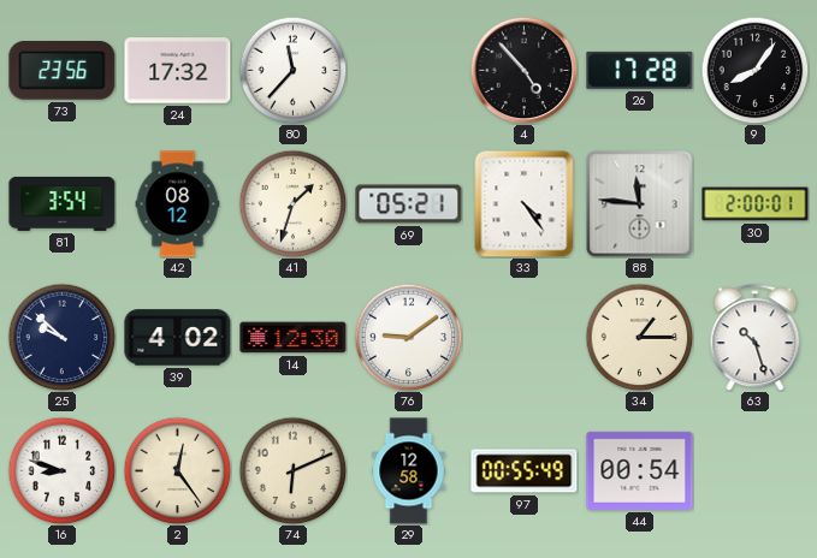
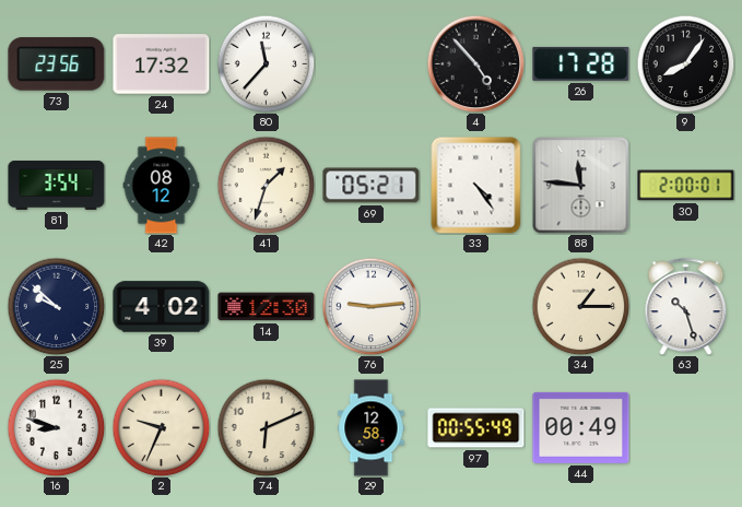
76: 9:09 -> 9:14 (370, 306)
2: 12:24 -> 9:34 (161, 427)
44: 00:54 -> 00:49 (581, 427)
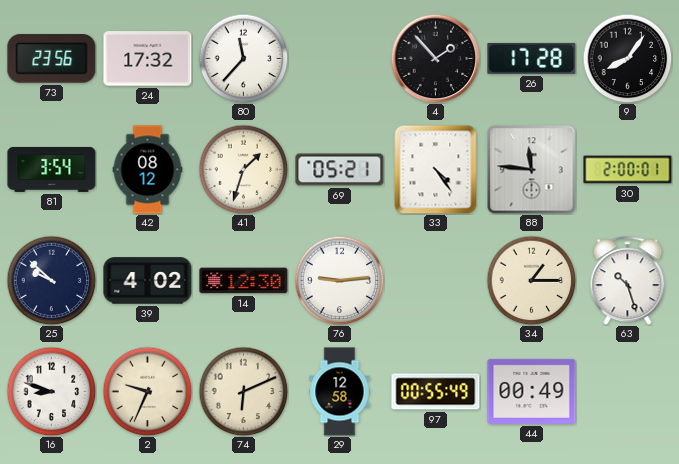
4: 4:53 -> 1:53 (435, 58)
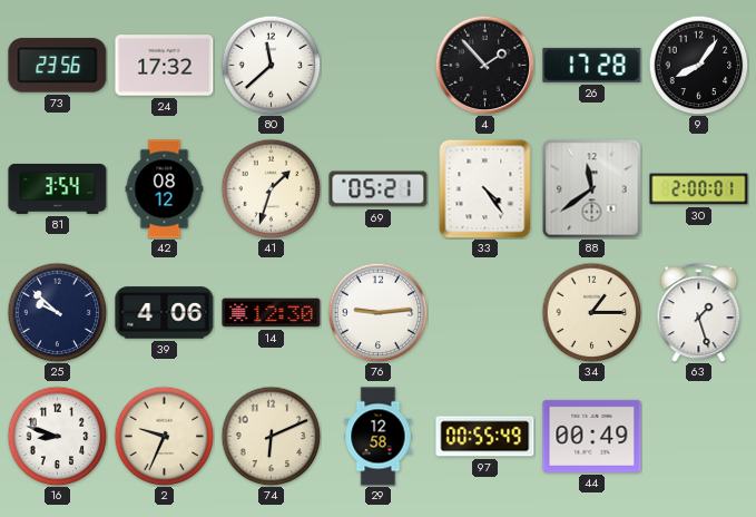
80: 11:37 -> 11:38 (271, 65)
88: 11:46 -> 11:39 (592, 189)
39: 4:02 -> 4:06 (165, 313)
63: 10:27 -> 1:27 (699, 313)
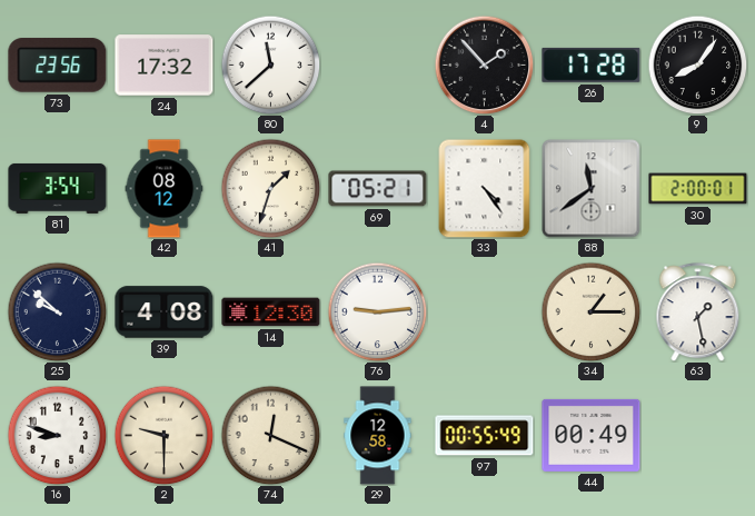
39: 4:06 -> 4:08 (165, 312)
63: 1:27 -> 1:28 (698, 312)
2: 9:34 -> 9:30 (163, 435)
74: 6:11 -> 12:19 (270, 435)
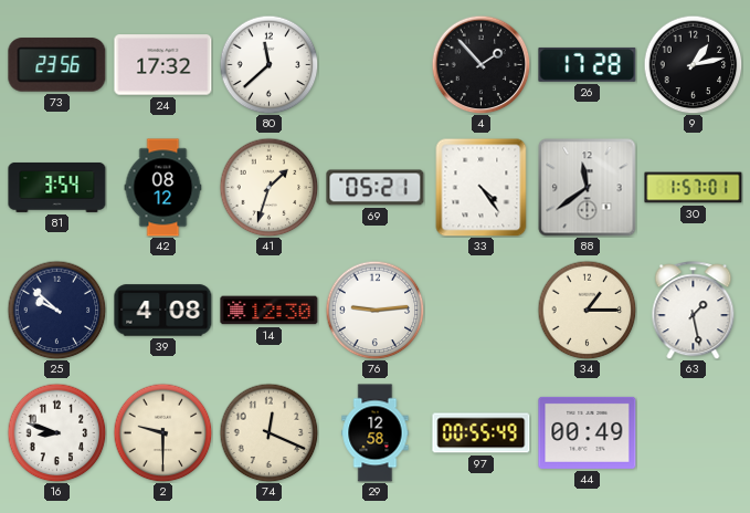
9: 8:06 -> 1:13 (693, 64)
30: 2:00 -> 1:57 (694, 188)
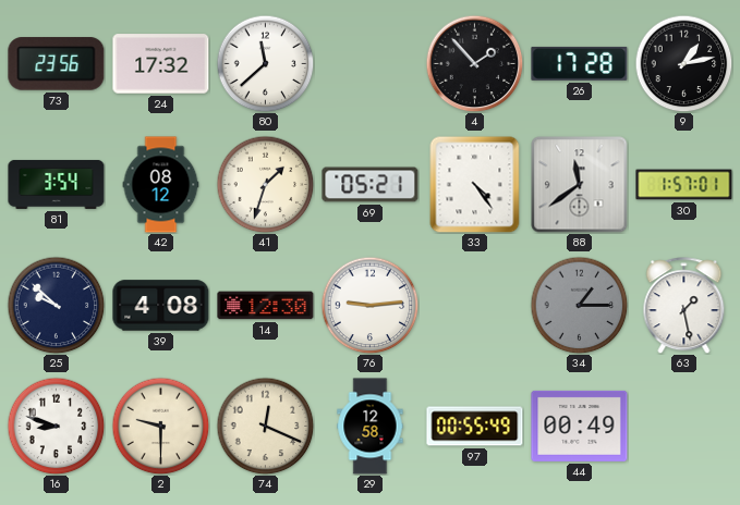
34 dial: cream -> grey (579, 305)
